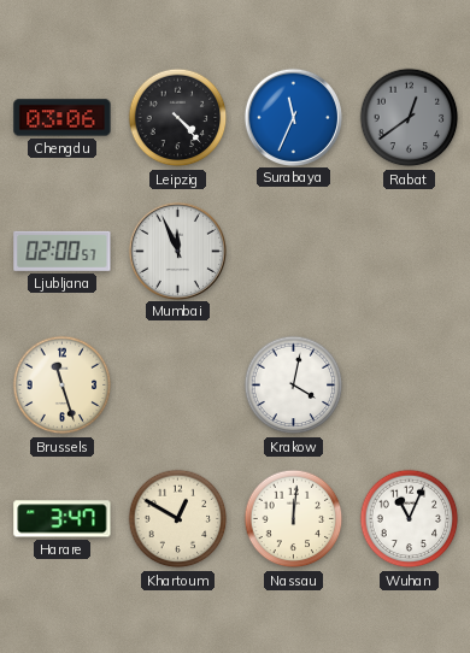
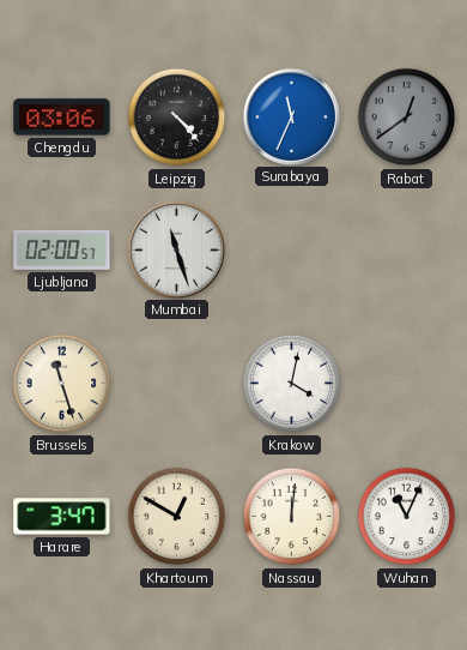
Mumbai: 11:56 -> 11:27 (176, 249)
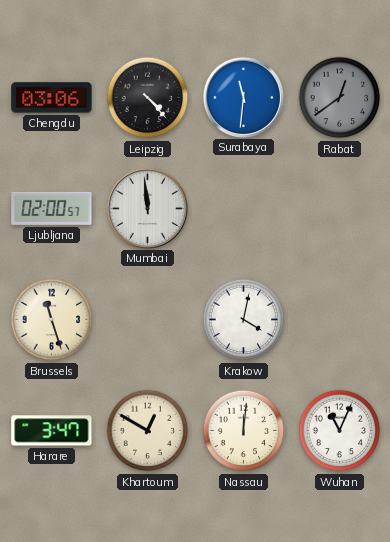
Surabaya: 11:34 -> 11:31 (243, 97)
Mumbai: 11:27 -> 11:59 (147, 208)
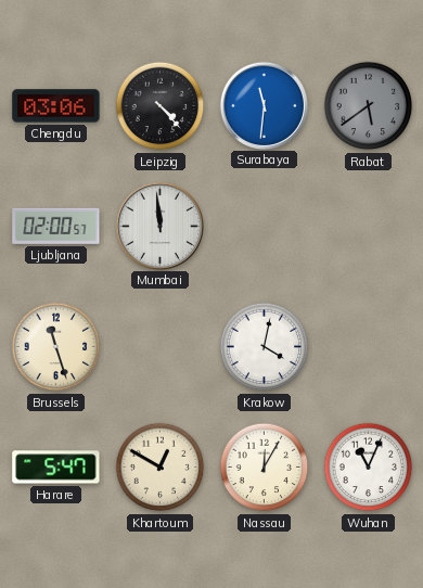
Rabat: 12:39 -> 5:39 (369, 106)
Harare: 3:47 -> 5:47 (56, 468)
Nassau: 12:01 -> 12:05 (265, 468)
